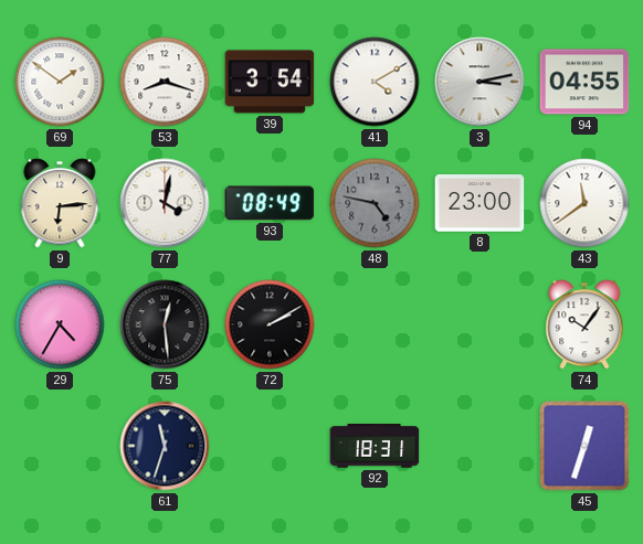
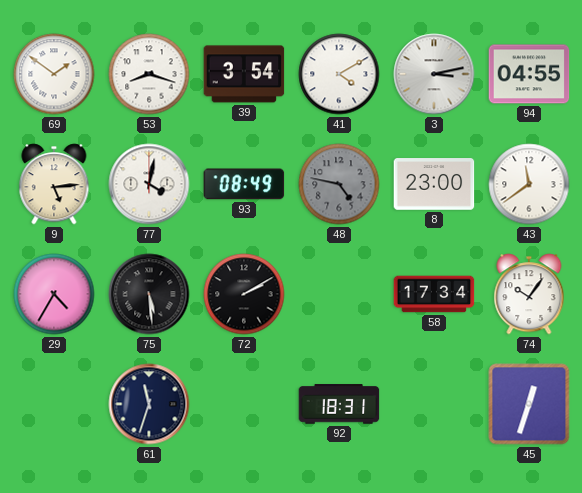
9: 6:14 -> 5:14 (54, 184)
75: 12:29 -> 5:29 (149, 294)
58: none -> 17:34 (434, 294)
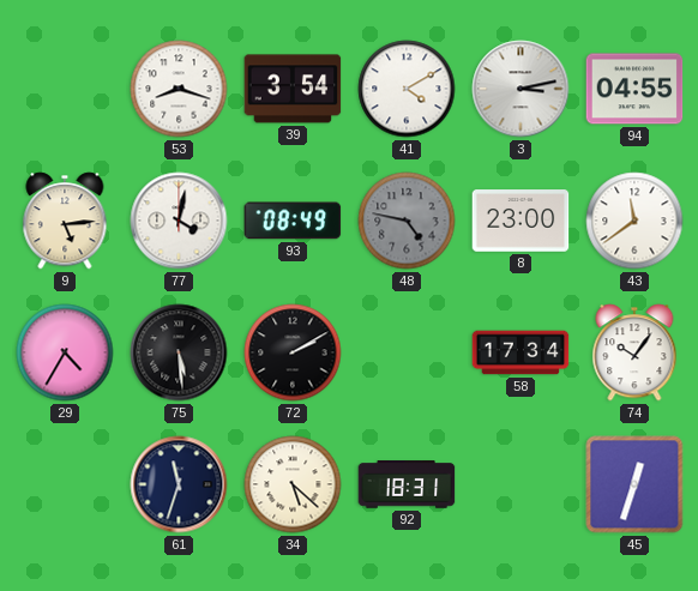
69: 1:51 -> none (54, 74)
34: none -> 5:22 (293, 484)
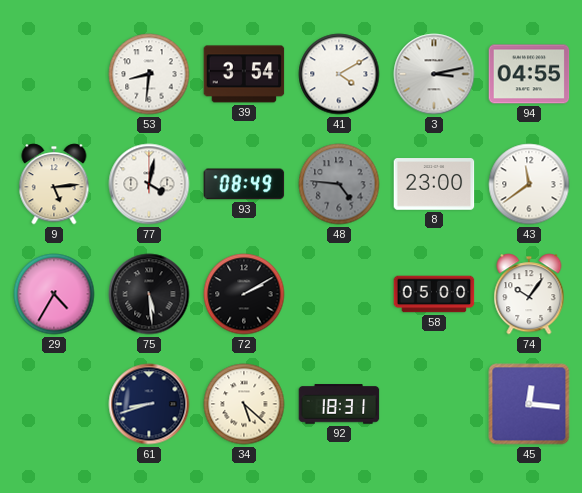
53: 8:18 -> 8:31 (149, 74)
48: 4:47 -> 4:46 (339, 184)
58: 17:34 -> 05:00 (434, 294)
61: 11:33 -> 8:42 (149, 404)
45: 12:33 -> 12:16 (529, 404)
